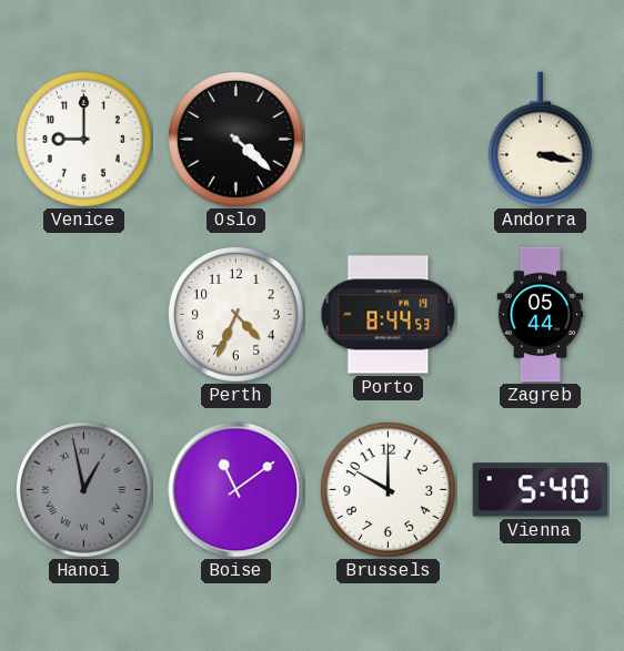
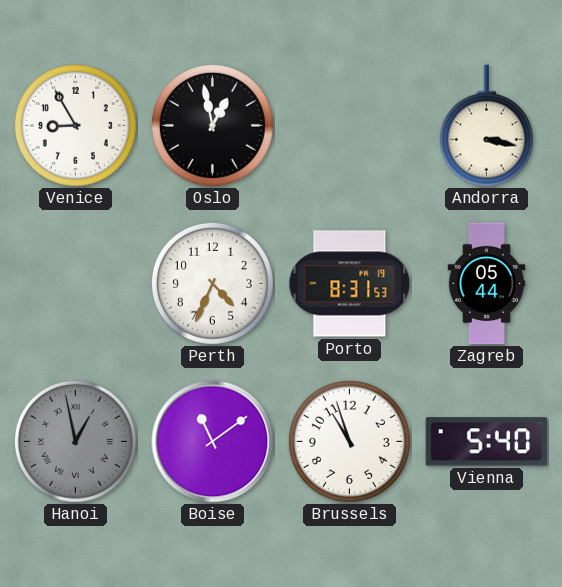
Venice: 9:00 -> 8:55 (75, 125)
Oslo: 4:22 -> 12:58 (212, 125)
Porto: 8:44 -> 8:31 (350, 284)
Brussels: 10:00 -> 10:57 (349, 441)
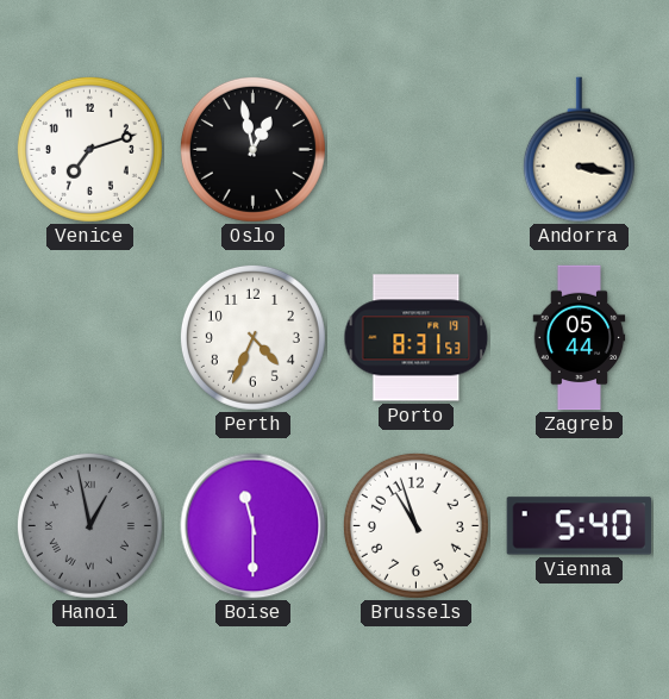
Venice: 8:55 -> 7:12 (89, 149)
Boise: 11:09 -> 11:30 (254, 526)
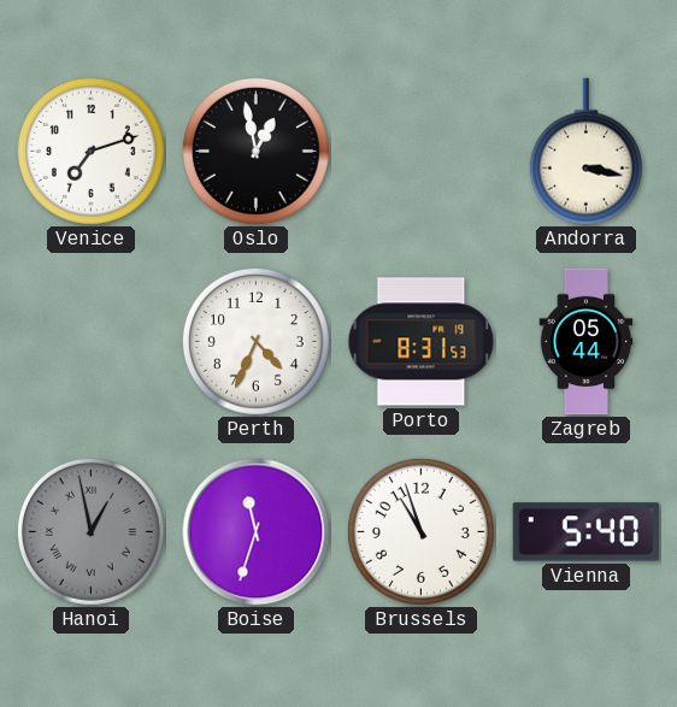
Boise: 11:30 -> 11:33 (257, 532)
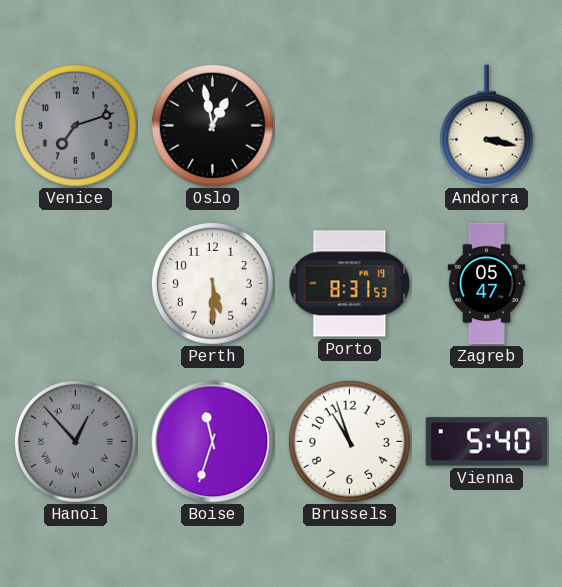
Venice dial: white -> grey (75, 125)
Perth: 4:34 -> 5:30 (212, 283)
Zagreb: 05:44 -> 05:47 (487, 284)
Hanoi: 12:58 -> 12:53 (75, 441)
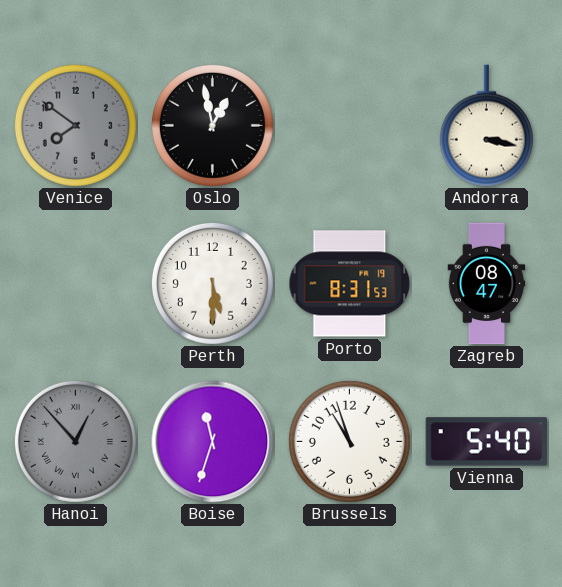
Venice: 7:12 -> 7:51 (75, 125)
Zagreb: 05:47 -> 08:47 (487, 284)
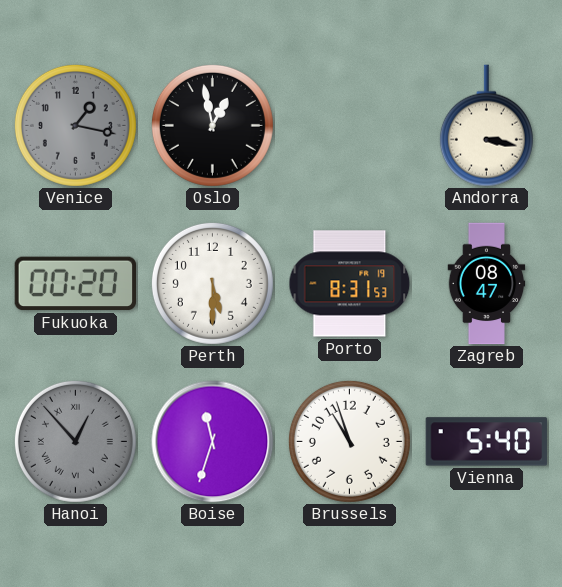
Venice: 7:51 -> 1:17 (75, 125)
Fukuoka: none -> 00:20 (76, 284)
